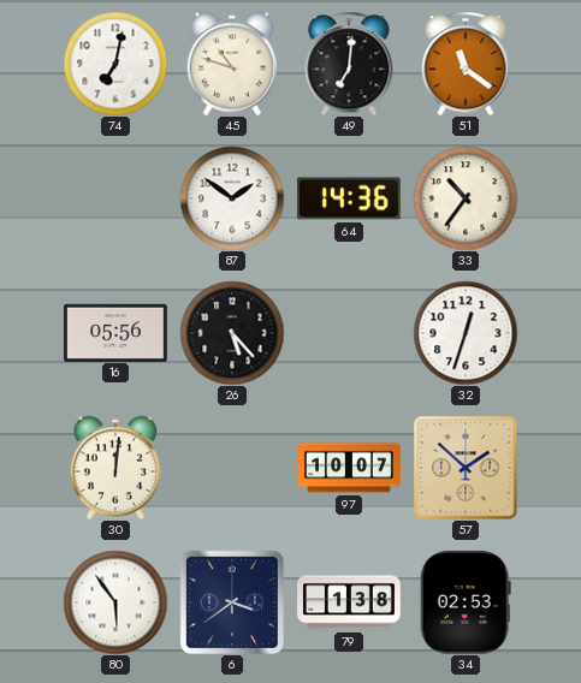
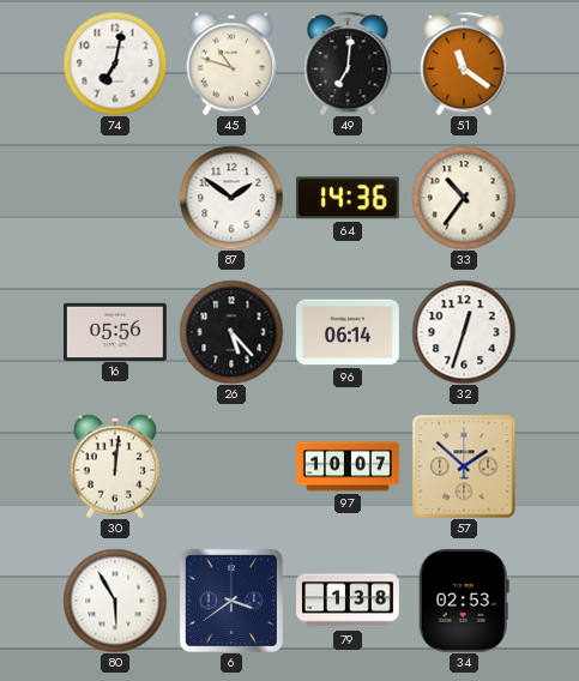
96: none -> 06:14 (348, 332)
80: 5:54 -> 5:55 (115, 601)
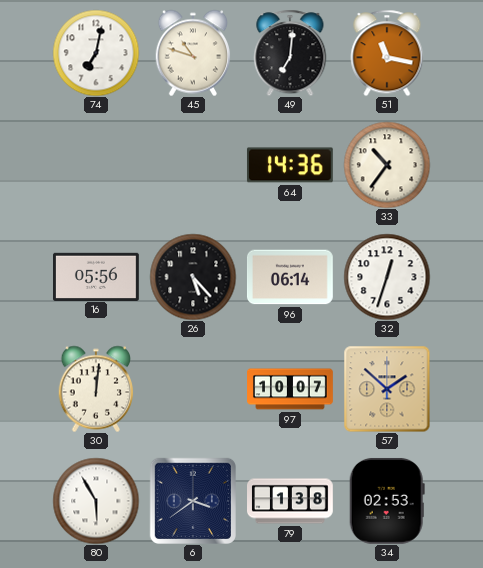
51: 11:21 -> 11:17 (387, 53)
87: 1:51 -> none (231, 198)
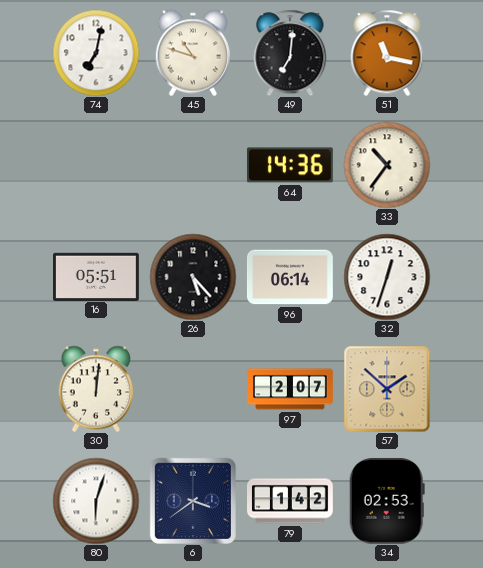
16: 05:56 -> 05:51 (97, 276)
97: 10:07 -> 2:07 (290, 389)
80: 5:55 -> 6:03 (96, 501)
79: 1:38 -> 1:42 (291, 501)
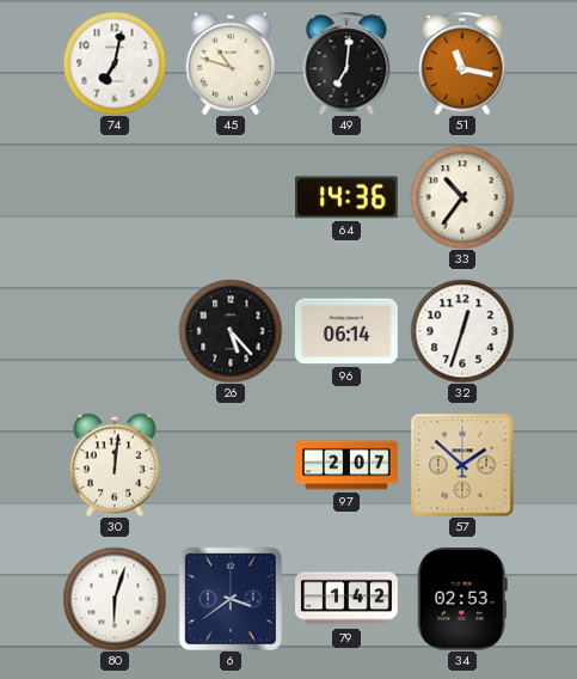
16: 05:51 -> none (97, 276)
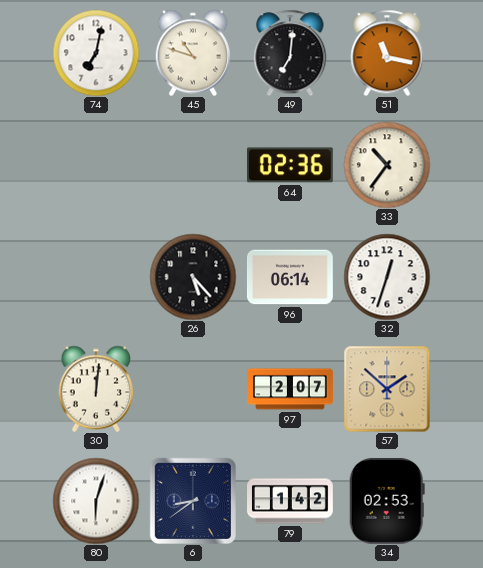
64: 14:36 -> 02:36 (290, 165)
6: 3:39 -> 8:39 (193, 501)
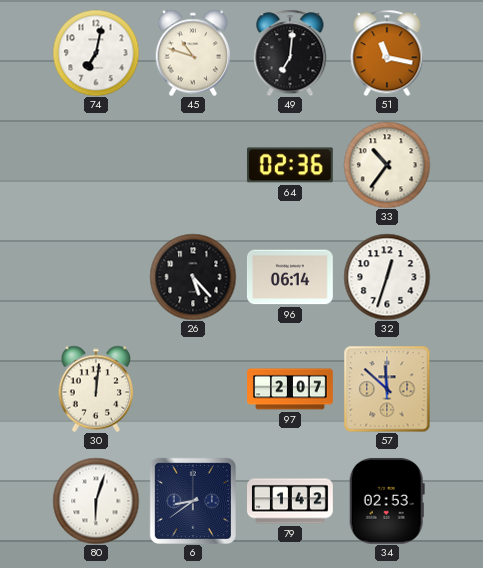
57: 1:52 -> 11:52 (387, 389)
